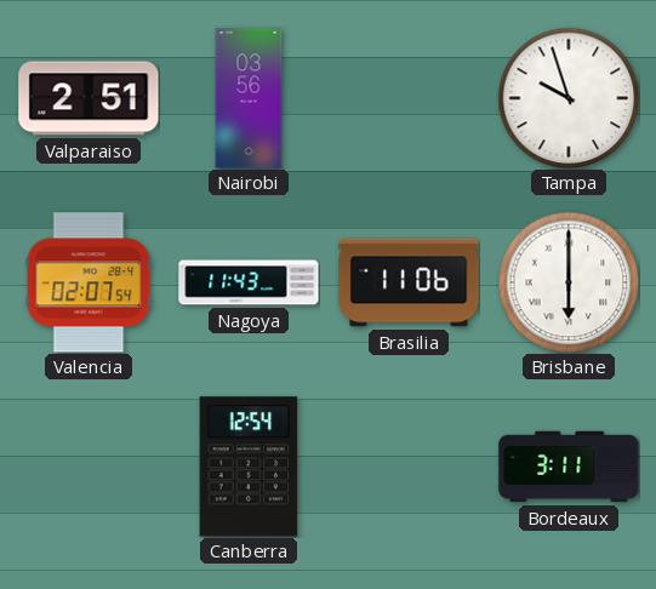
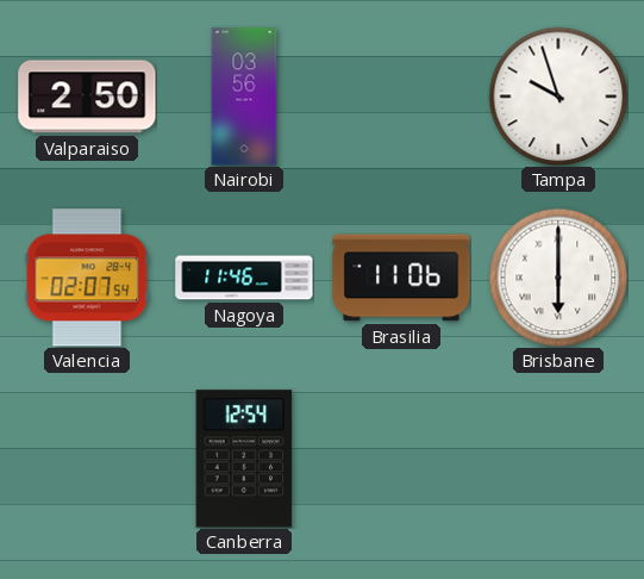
Valparaiso: 2:51 -> 2:50 (87, 96)
Nagoya: 11:43 -> 11:46 (244, 278)
Bordeaux: 3:11 -> none (569, 467)
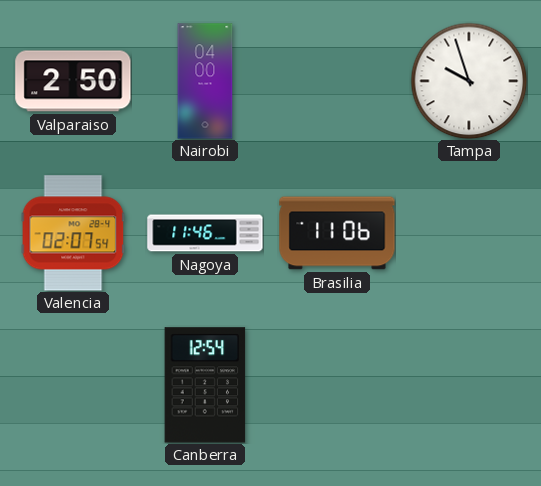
Nairobi: 03:56 -> 04:00 (205, 81)
Brisbane: 6:00 -> none (558, 278)
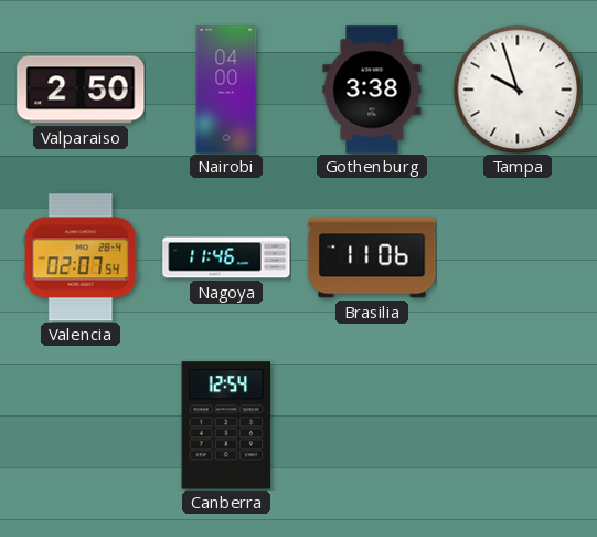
Gothenburg: none -> 3:38 (372, 89)
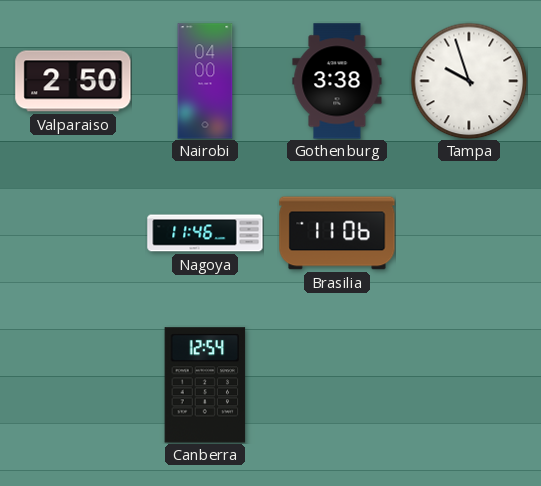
Valencia: 02:07 -> none (81, 257)
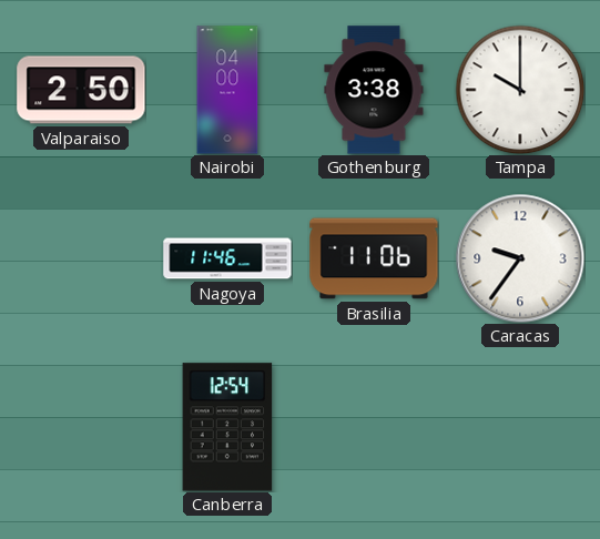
Tampa: 9:57 -> 10:00 (520, 90)
Caracas: none -> 9:36 (520, 258)
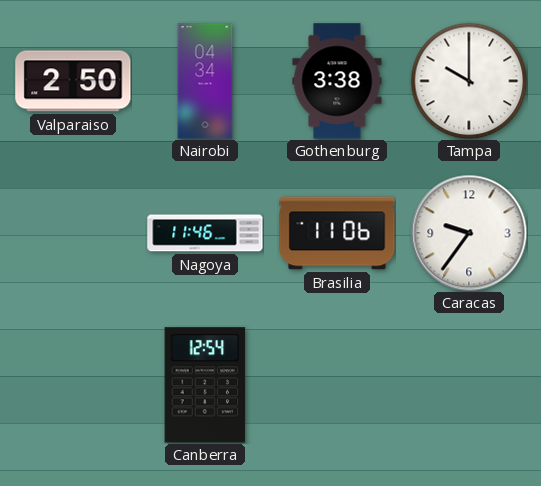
Nairobi: 04:00 -> 04:34 (205, 81)
